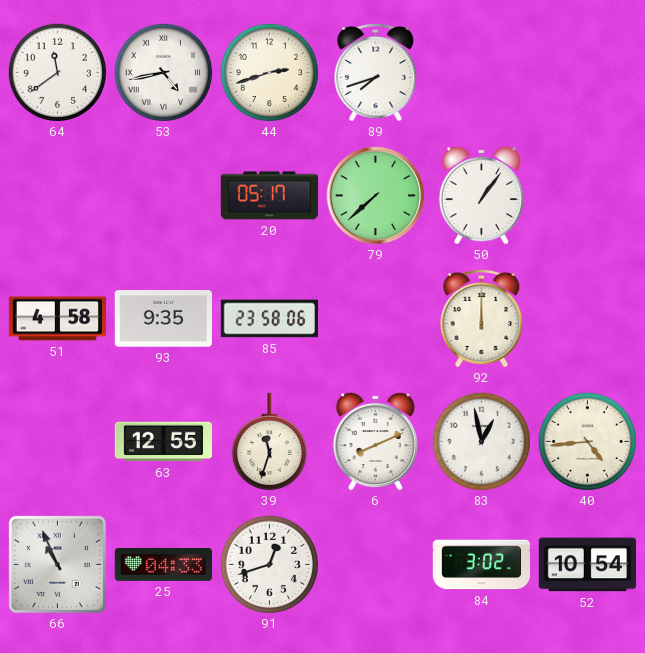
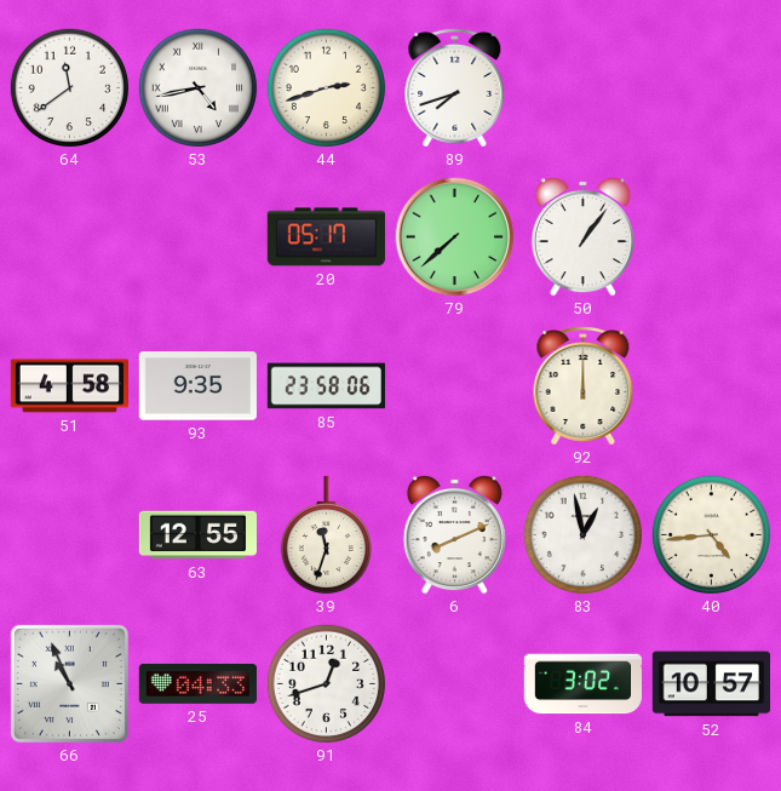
52: 10:54 -> 10:57 (711, 684)
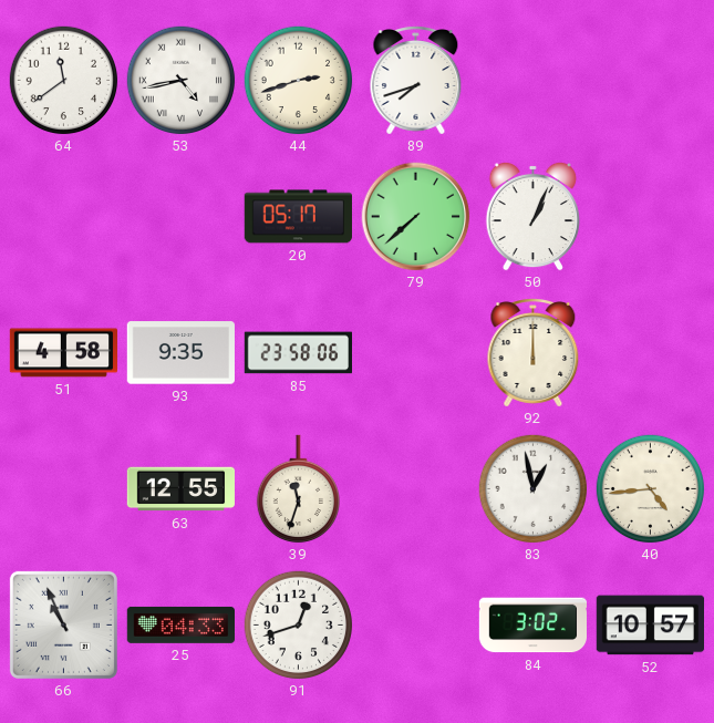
50: 1:06 -> 1:04 (532, 216)
6: 8:11 -> none (454, 534)
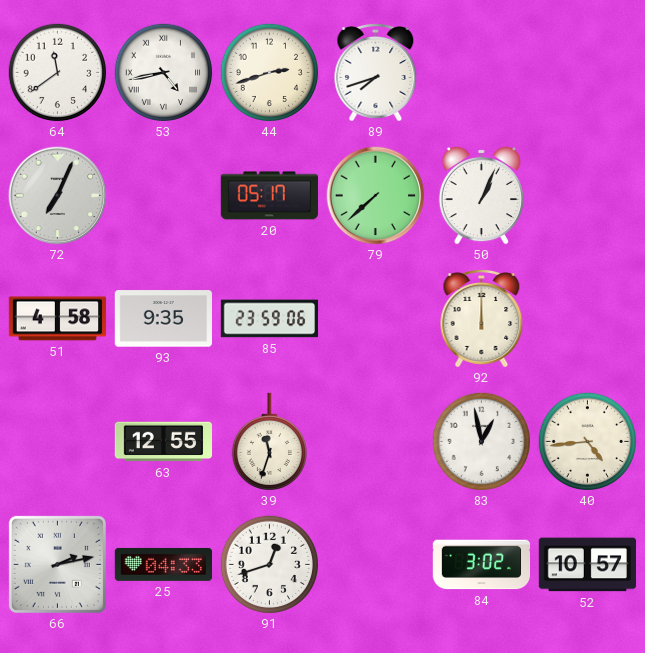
72: none -> 7:04 (58, 196)
85: 23:58 -> 23:59 (269, 319)
66: 10:56 -> 2:13 (57, 564)
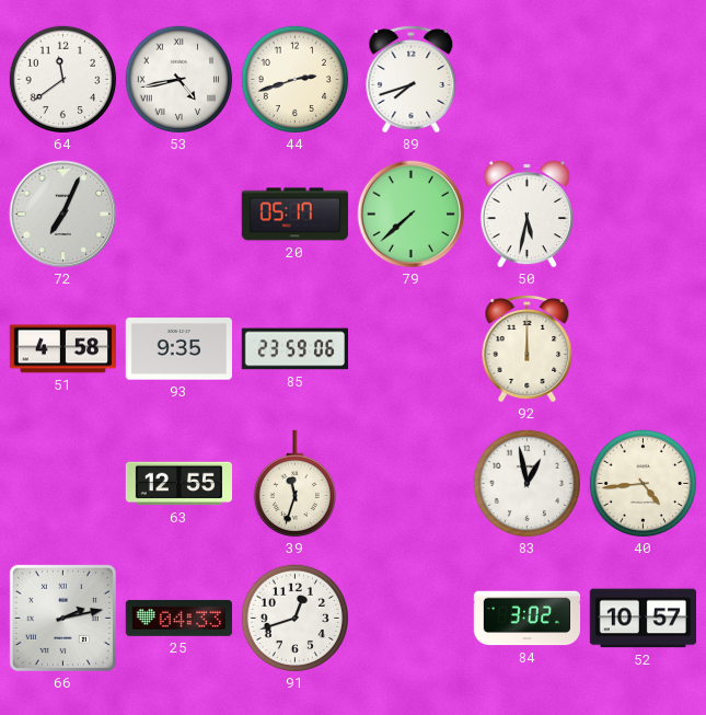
50: 1:04 -> 5:32 (526, 214)
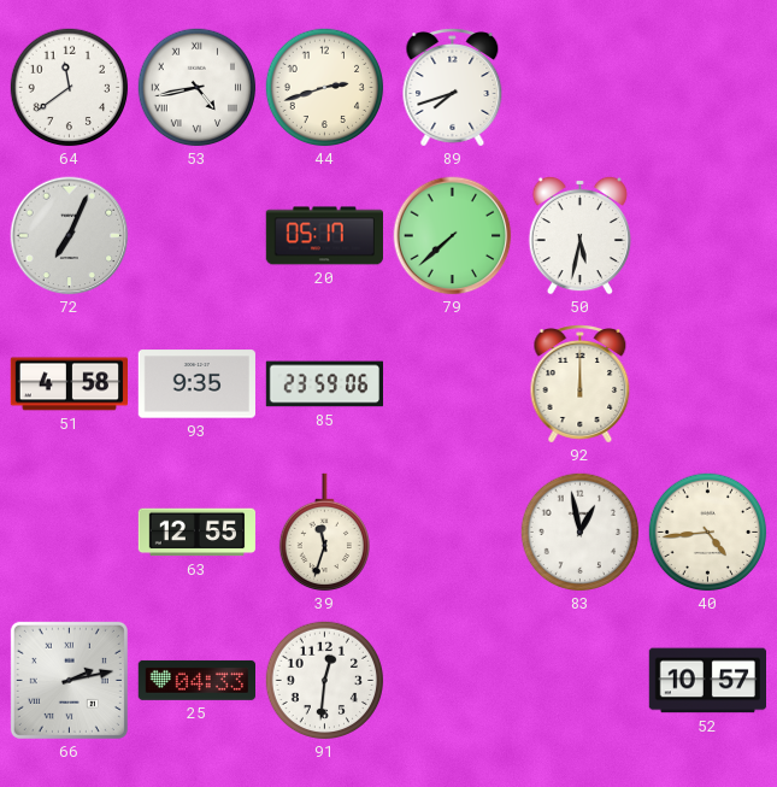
91: 12:42 -> 12:31 (325, 681)
84: 3:02 -> none (526, 619)
